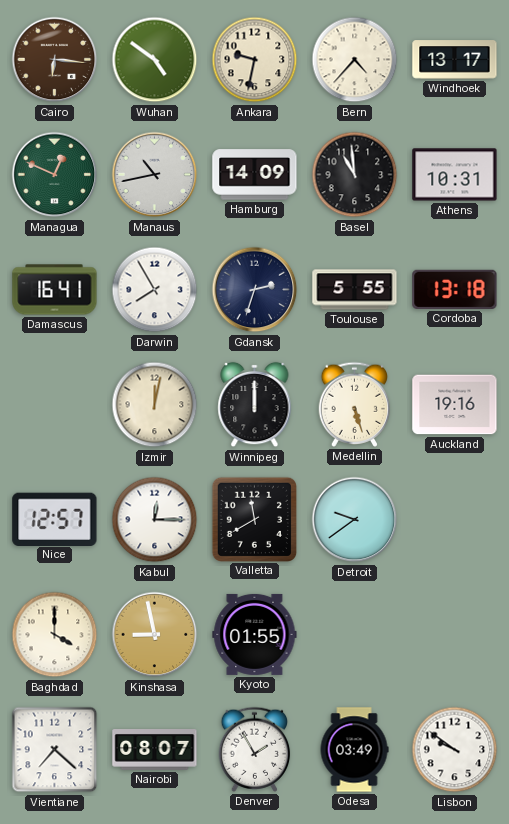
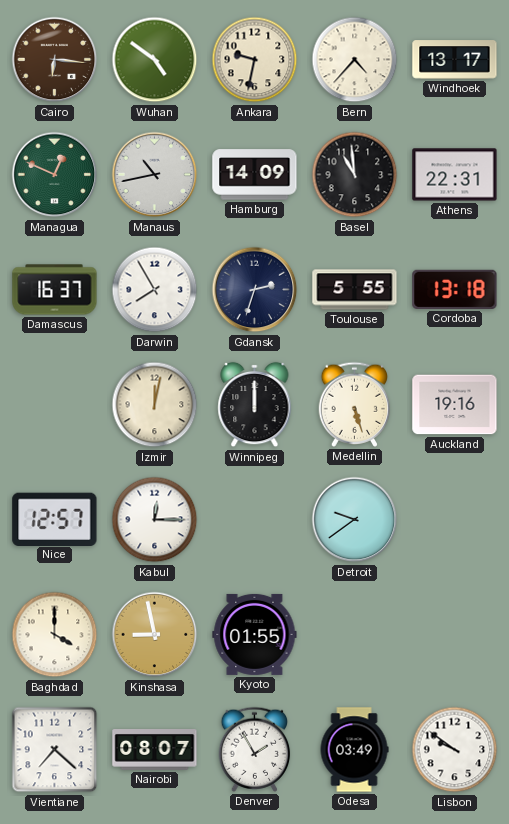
Athens: 10:31 -> 22:31 (455, 175)
Damascus: 16:41 -> 16:37 (55, 290)
Valletta: 11:40 -> none (254, 519)
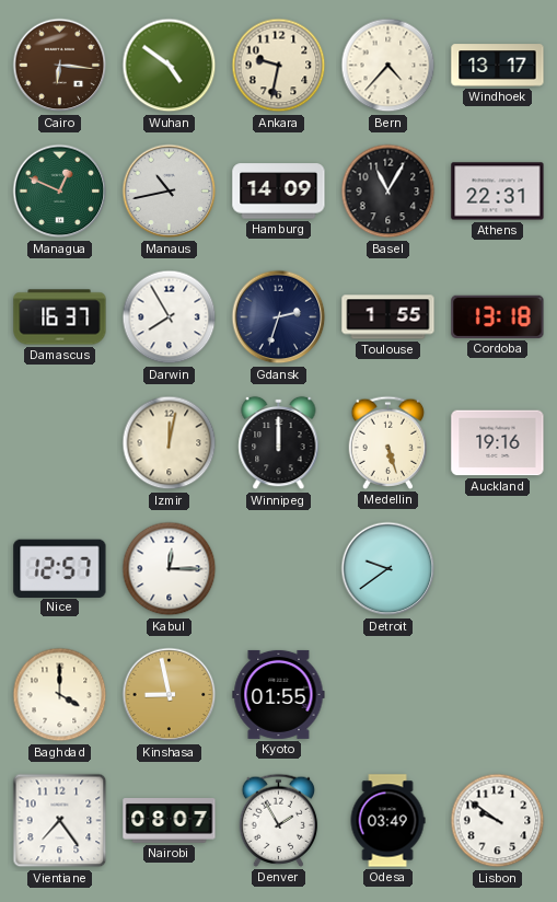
Basel: 10:59 -> 11:05 (388, 192)
Toulouse: 5:55 -> 1:55 (388, 317)
Vientiane: 7:22 -> 7:24 (60, 821)
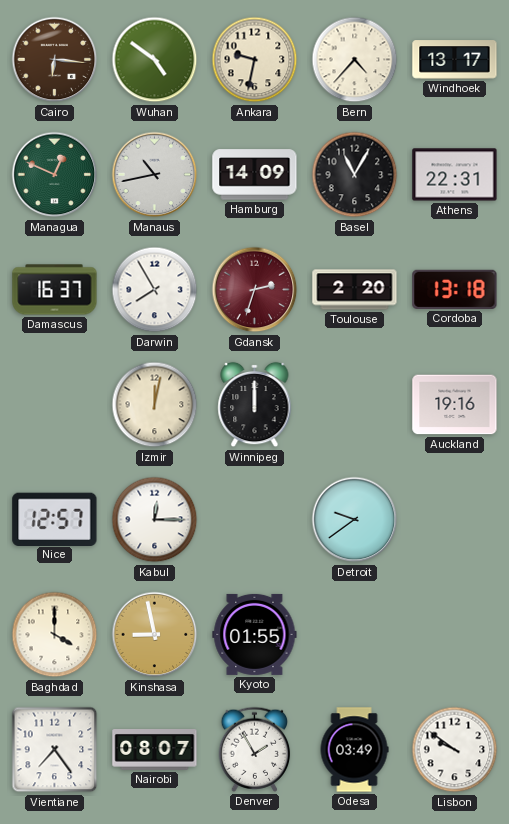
Gdansk dial: navy -> burgundy (255, 290)
Toulouse: 1:55 -> 2:20 (355, 290)
Medellin: 5:27 -> none (388, 442)
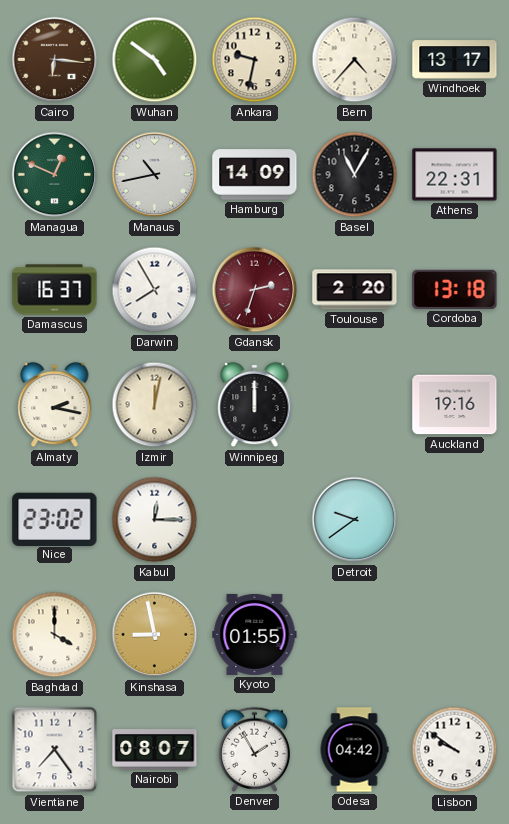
Almaty: none -> 2:17 (55, 405)
Nice: 12:57 -> 23:02 (55, 519)
Odesa: 03:49 -> 04:42 (354, 750)
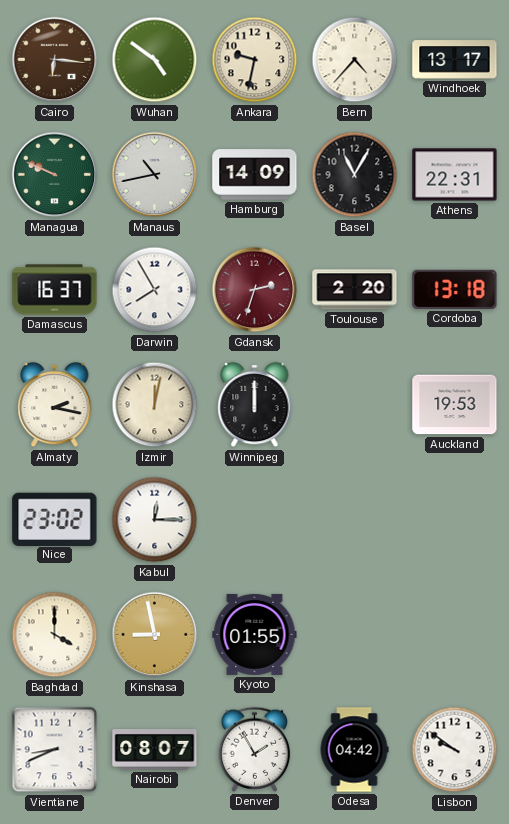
Managua: 12:49 -> 9:49 (55, 175)
Auckland: 19:16 -> 19:53 (455, 405)
Detroit: 9:39 -> none (355, 520)
Vientiane: 7:24 -> 8:41 (55, 750)
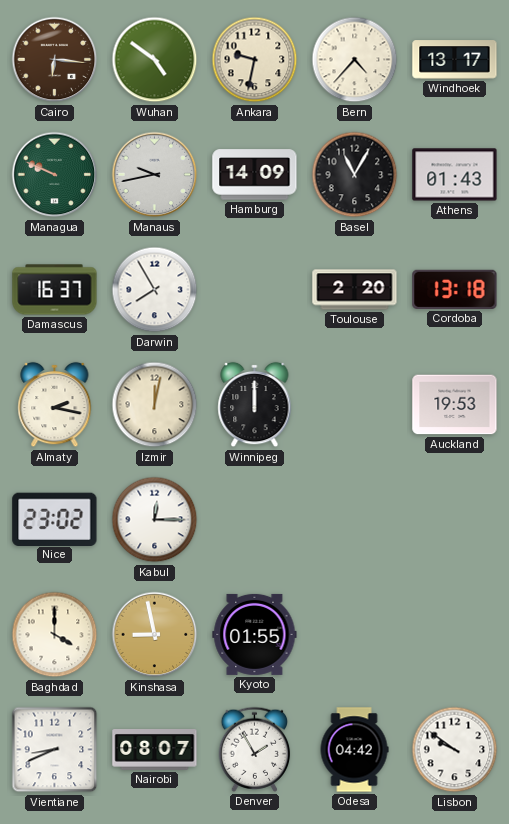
Manaus: 10:43 -> 9:43 (155, 175)
Athens: 22:31 -> 01:43 (455, 175)
Gdansk: 2:33 -> none (255, 290)
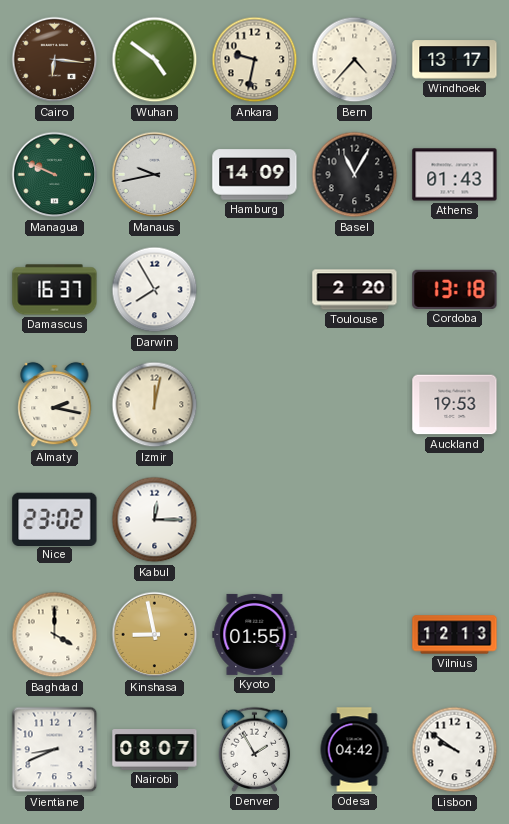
Winnipeg: 12:00 -> none (255, 405)
Vilnius: none -> 12:13 (455, 635)
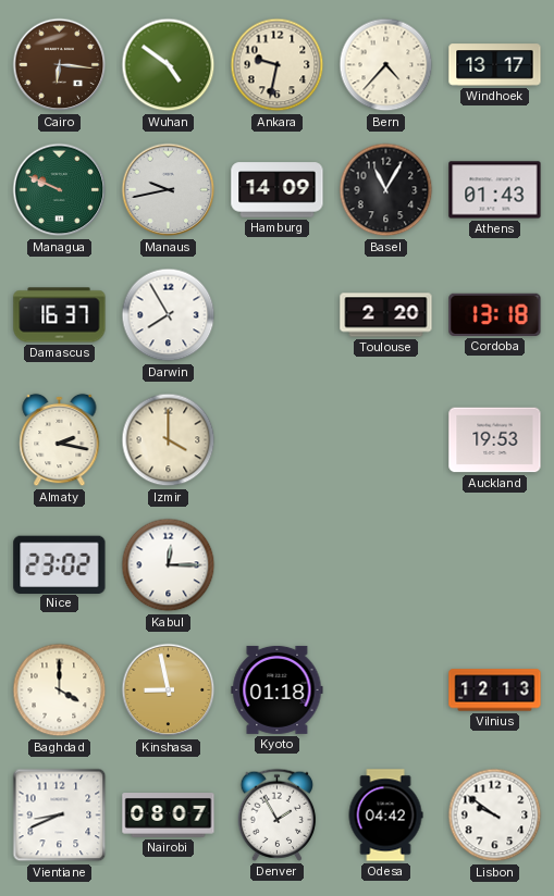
Izmir: 12:02 -> 4:00 (169, 440)
Kyoto: 01:55 -> 01:18 (278, 689)
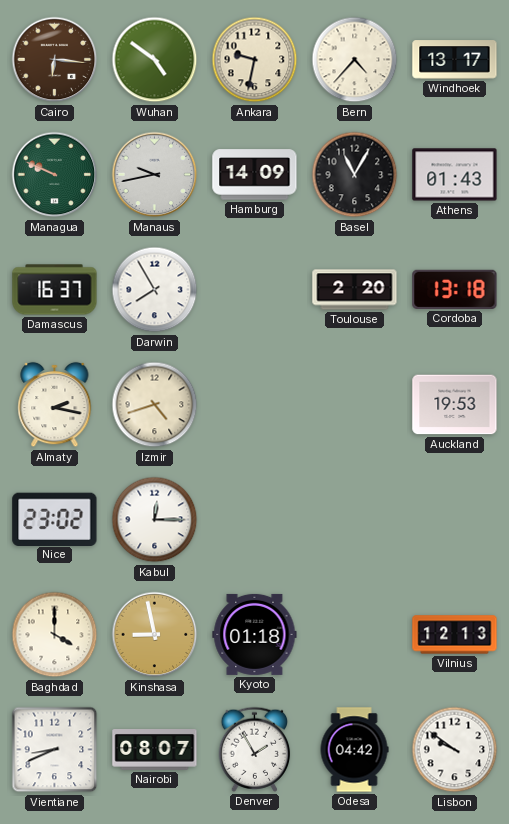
Izmir: 4:00 -> 4:42 (155, 405)
